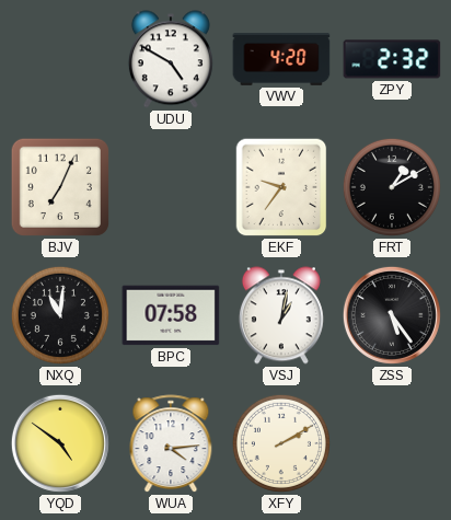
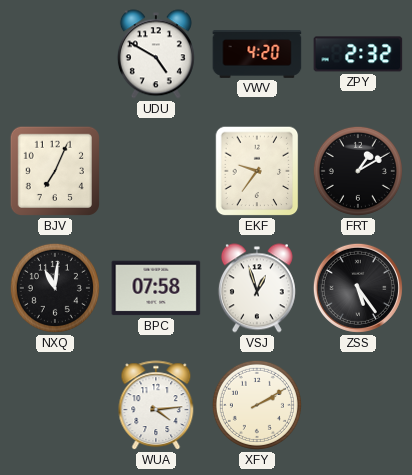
VSJ: 1:02 -> 12:57 (257, 288)
YQD: 4:51 -> none (60, 443)
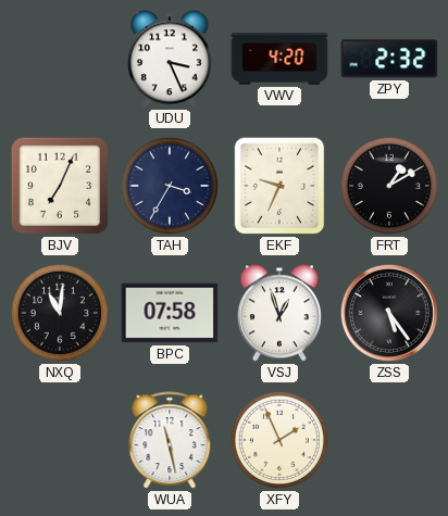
UDU: 4:50 -> 3:26 (170, 59)
TAH: none -> 3:35 (170, 186)
EKF: 9:36 -> 9:34 (279, 186)
WUA: 4:14 -> 11:28 (170, 441)
XFY: 2:10 -> 1:56 (279, 440)
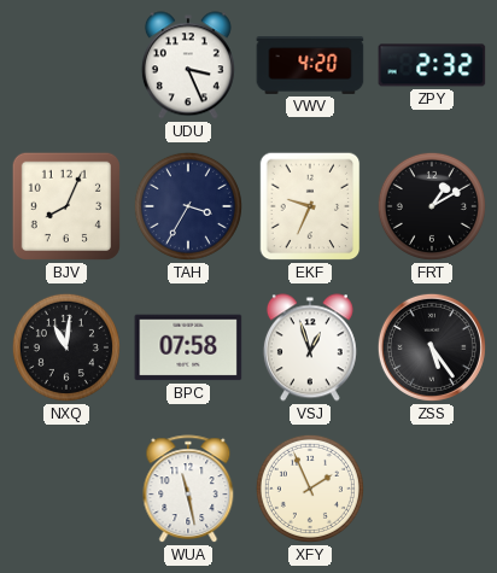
BJV: 7:04 -> 8:04 (66, 206)
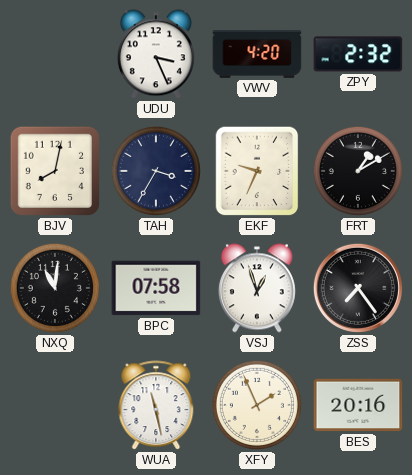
BJV: 8:04 -> 8:02 (55, 171)
ZSS: 5:24 -> 7:24 (358, 288)
BES: none -> 20:16 (358, 405)
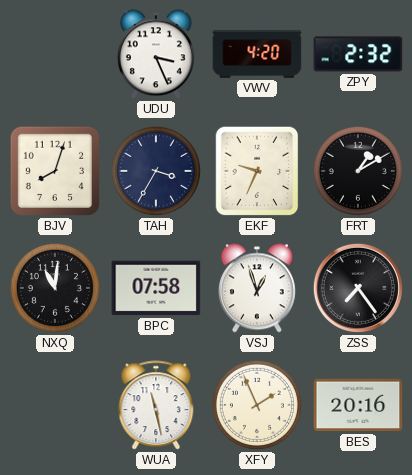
BJV: 8:02 -> 8:03 (55, 171)
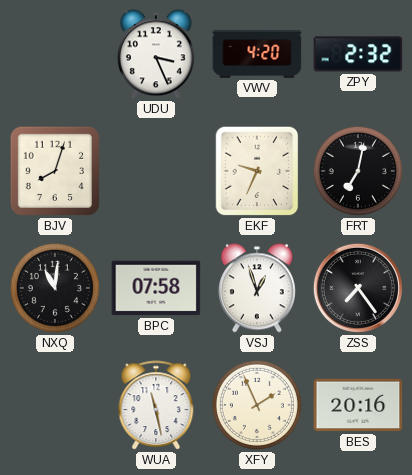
TAH: 3:35 -> none (156, 171)
FRT: 1:10 -> 7:02 (358, 171)
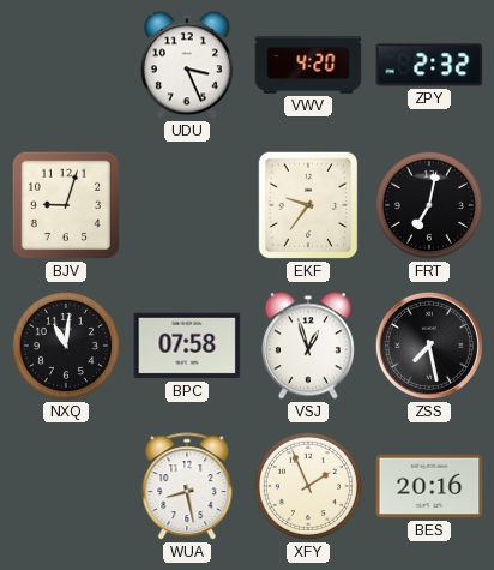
BJV: 8:03 -> 9:03 (66, 205)
EKF: 9:34 -> 9:36 (308, 205)
ZSS: 7:24 -> 7:28 (429, 346)
WUA: 11:28 -> 8:28 (187, 487)
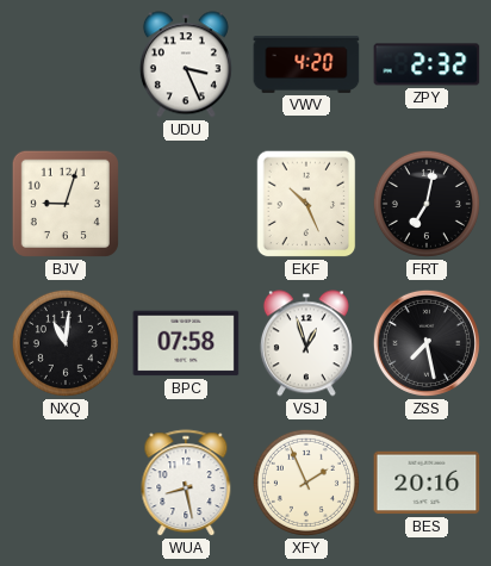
EKF: 9:36 -> 10:26 (306, 204)
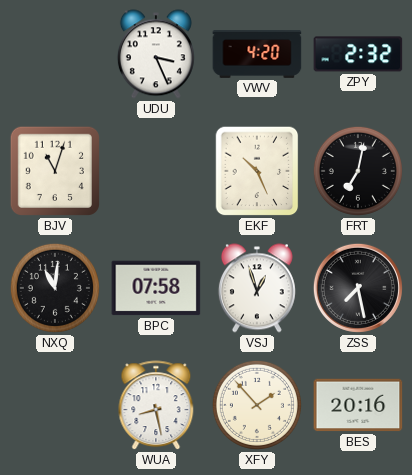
BJV: 9:03 -> 11:03 (55, 171)
XFY: 1:56 -> 1:53 (257, 405)
